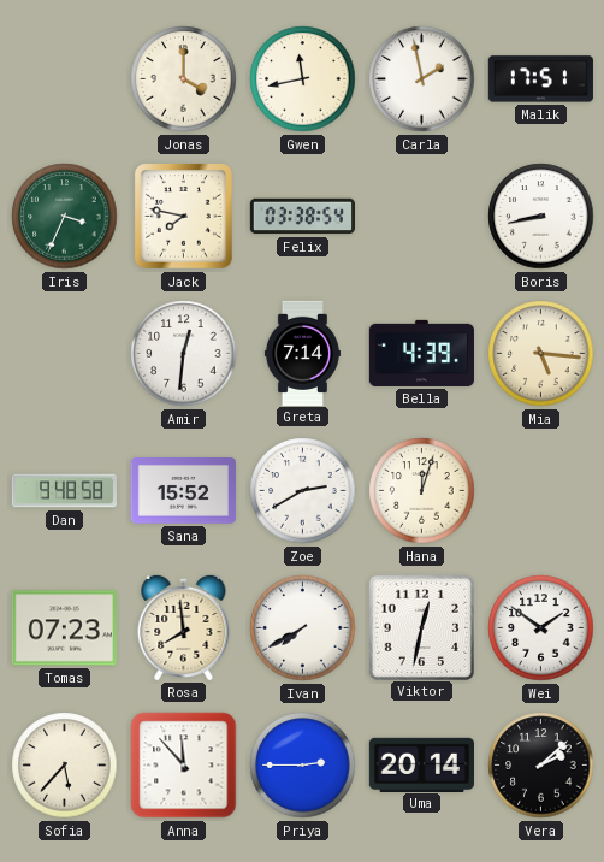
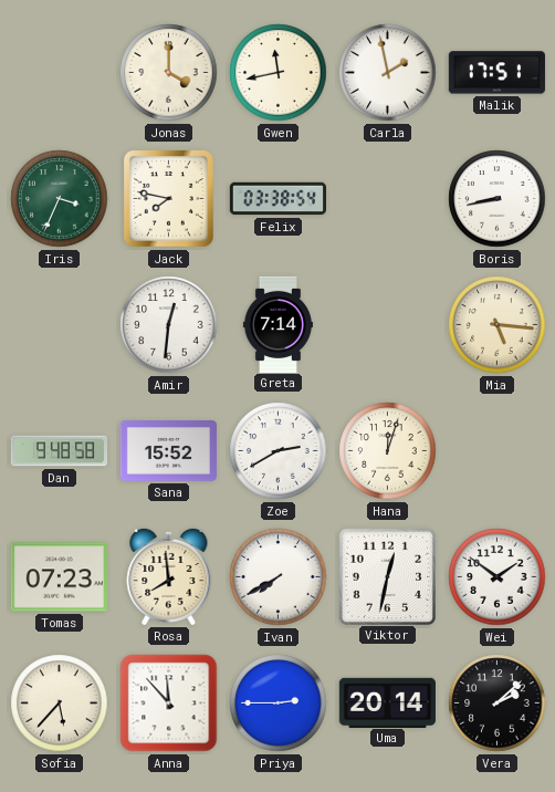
Bella: 4:39 -> none (421, 353)
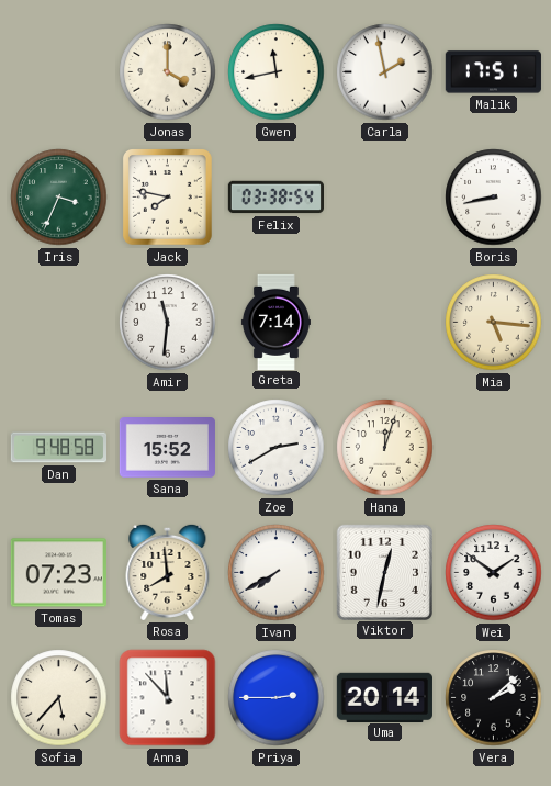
Amir: 12:31 -> 11:31 (168, 323)
